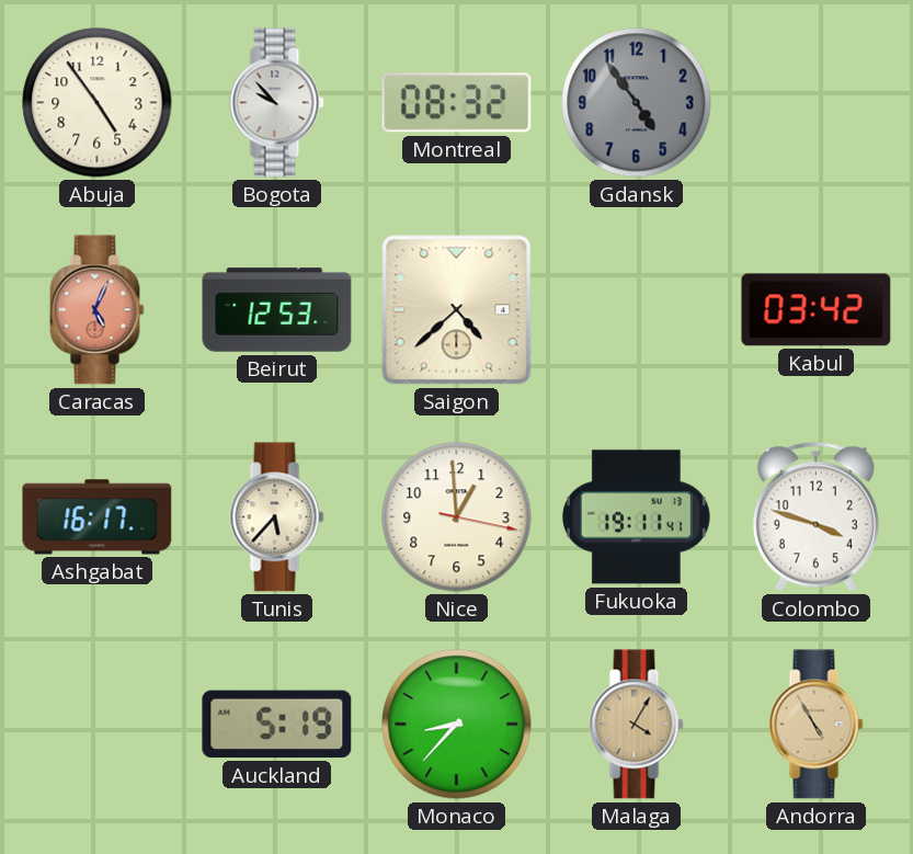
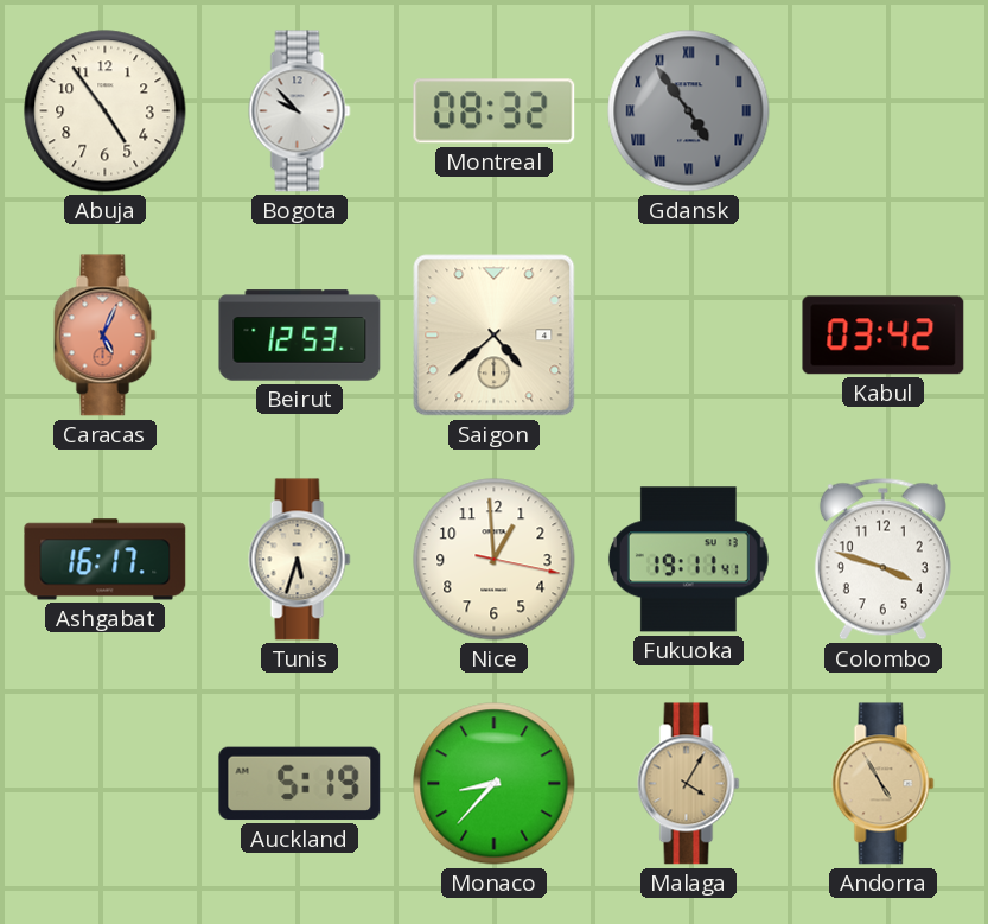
Gdansk numerals: Arabic -> Roman (689, 111)
Tunis: 5:37 -> 5:33 (300, 560)
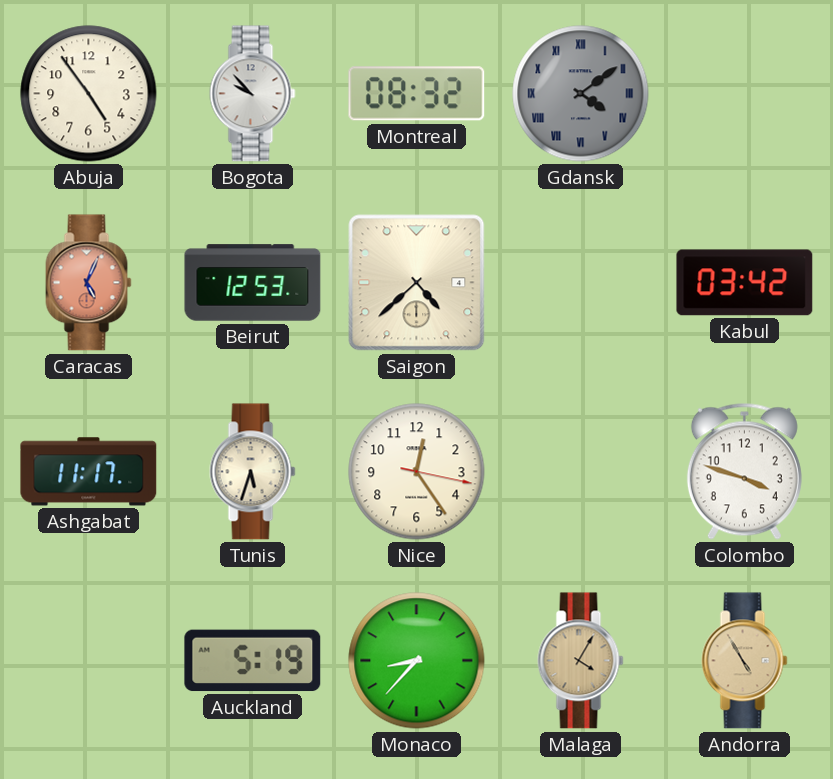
Gdansk: 4:54 -> 4:09 (581, 94)
Ashgabat: 16:17 -> 11:17 (89, 472)
Nice: 12:59 -> 12:24 (417, 472)
Fukuoka: 19:11 -> none (688, 560)
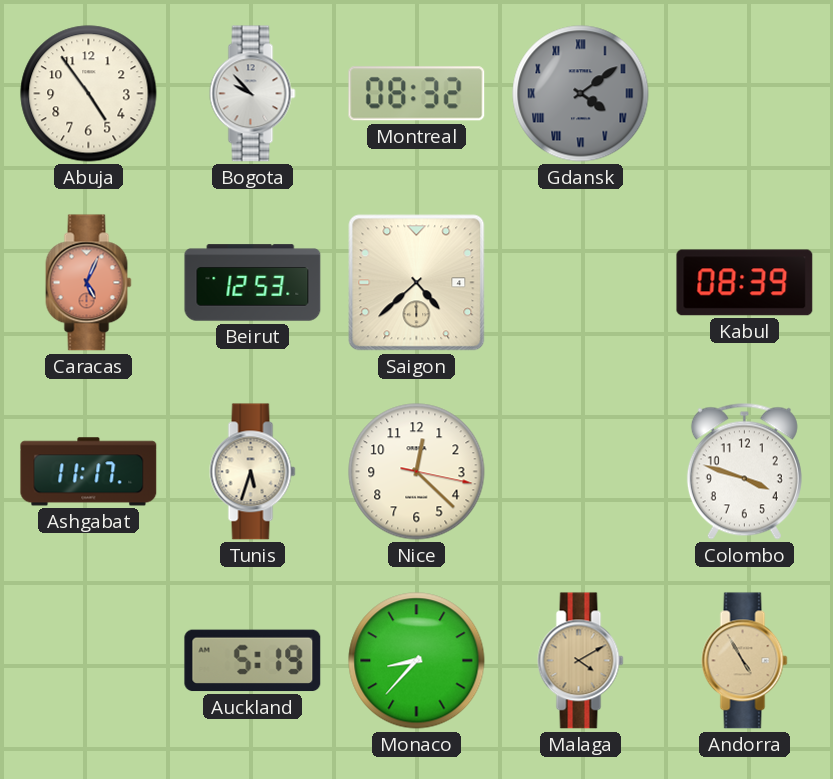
Kabul: 03:42 -> 08:39 (745, 283)
Nice: 12:24 -> 12:22 (417, 472)
Malaga: 4:05 -> 4:10 (581, 661)
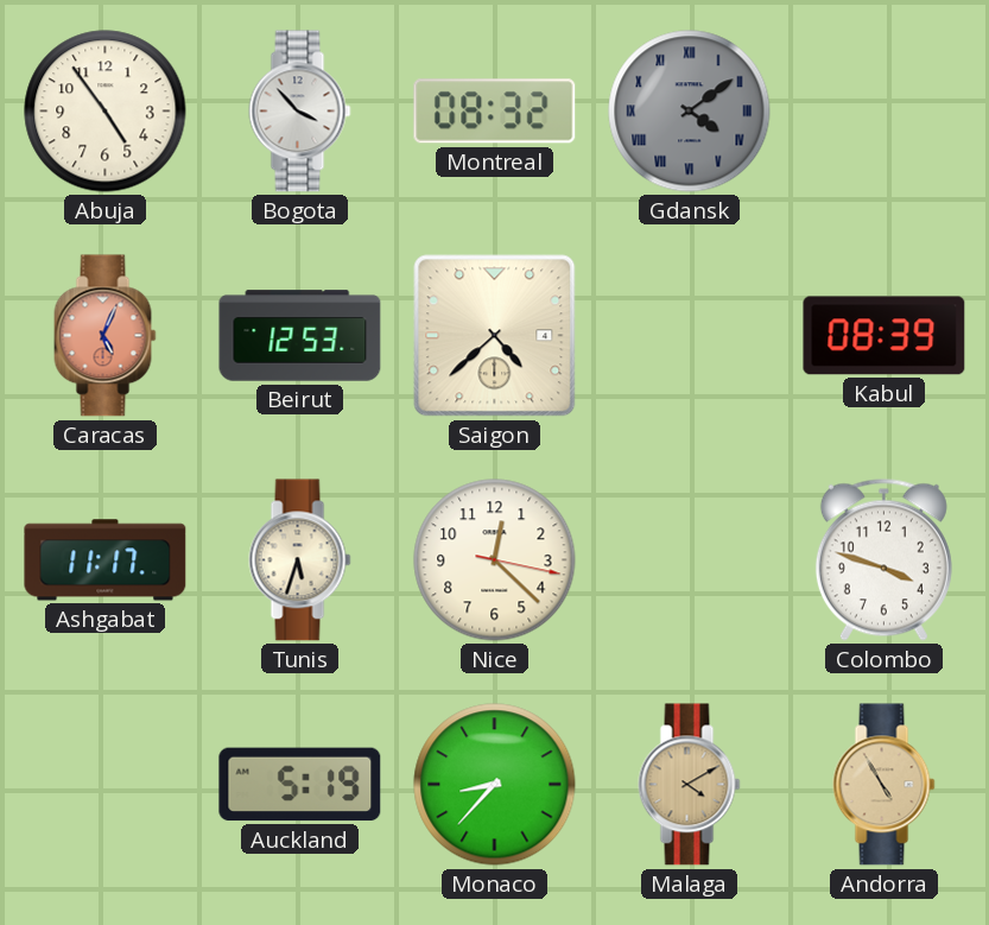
Bogota: 9:53 -> 3:53 (300, 112)
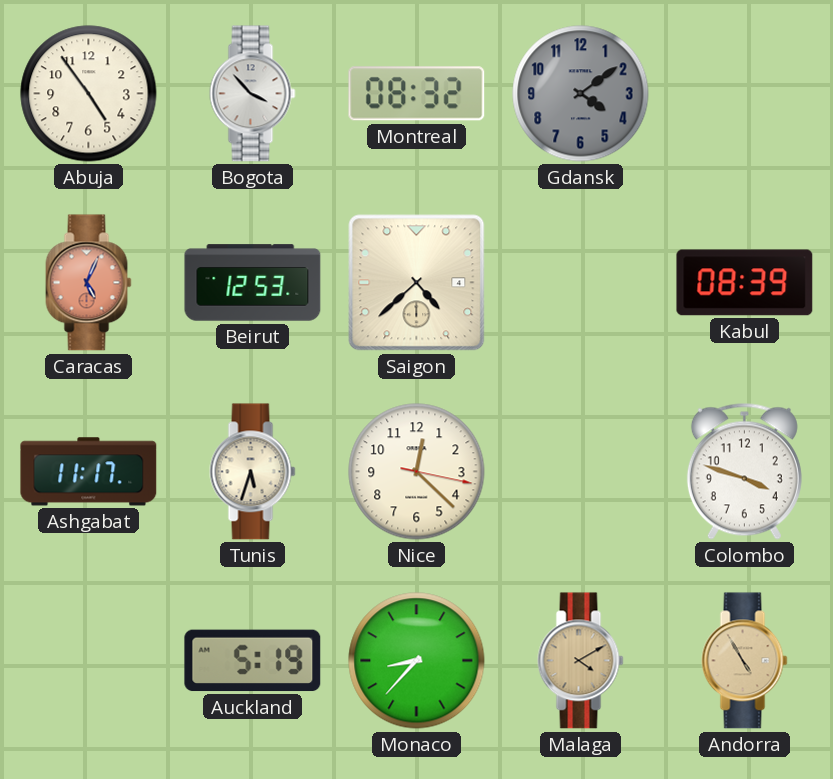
Gdansk numerals: Roman -> Arabic (581, 94)
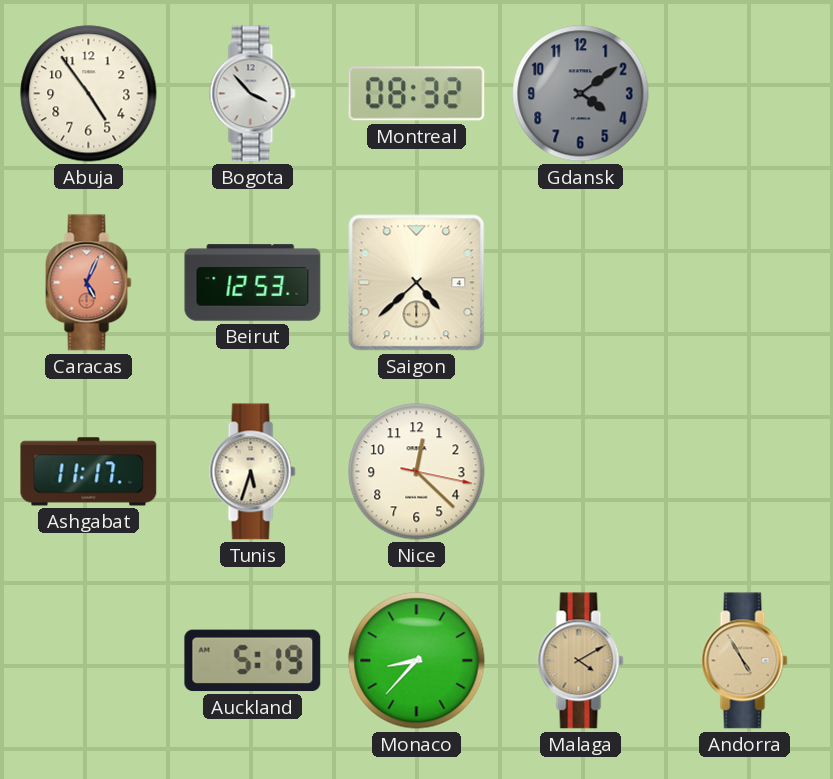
Kabul: 08:39 -> none (745, 283)
Colombo: 3:48 -> none (744, 471)
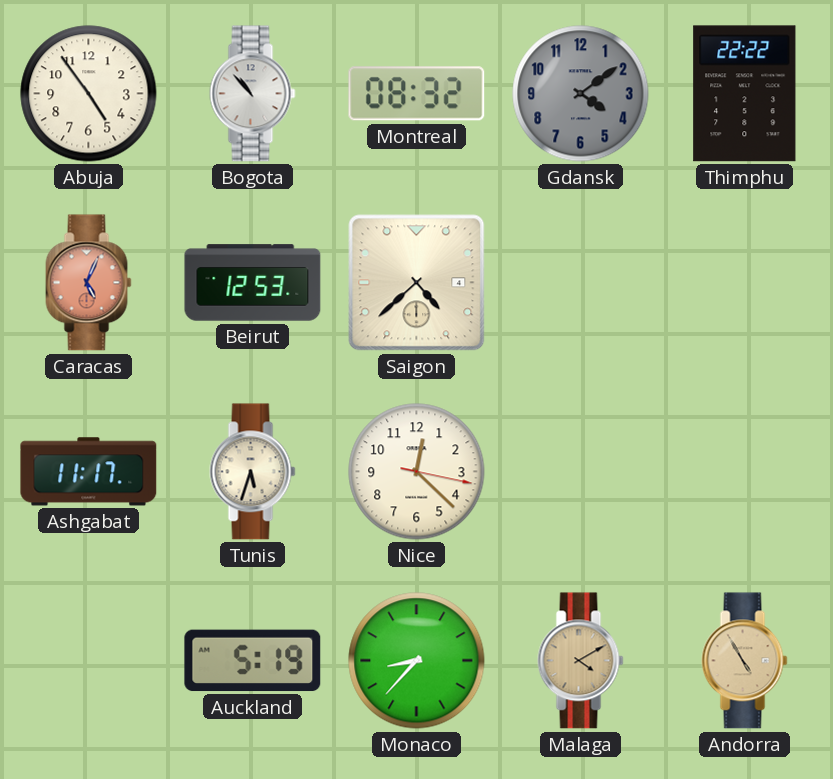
Bogota: 3:53 -> 10:53 (253, 94)
Thimphu: none -> 22:22 (745, 94)
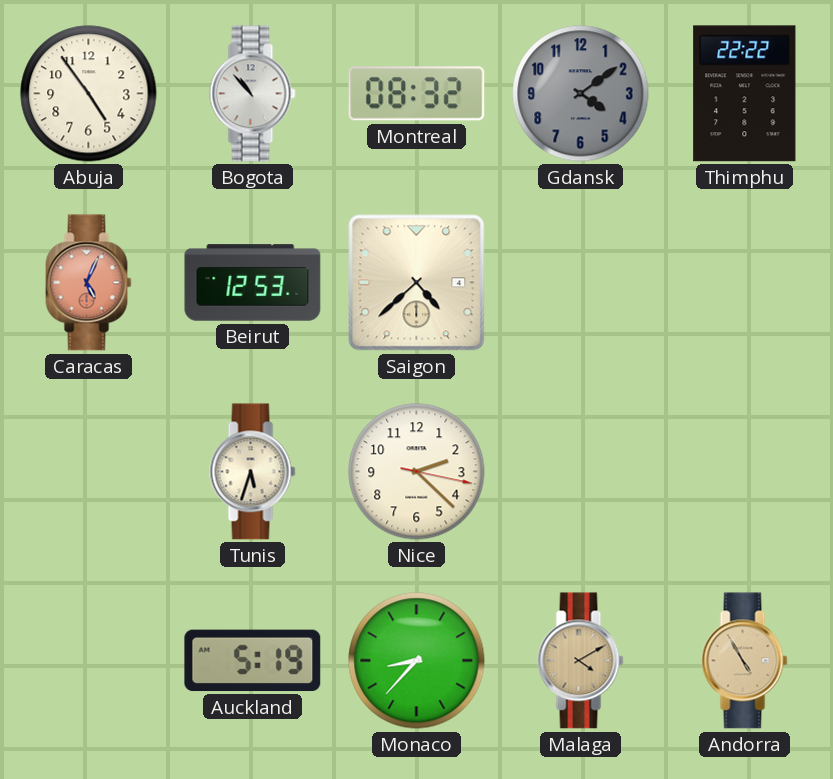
Ashgabat: 11:17 -> none (89, 472)
Nice: 12:22 -> 2:22 (417, 472)
